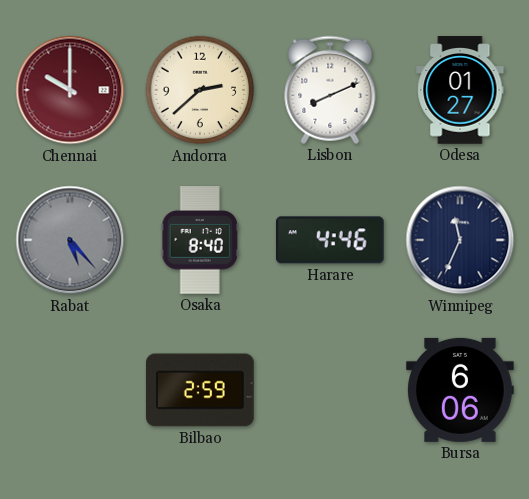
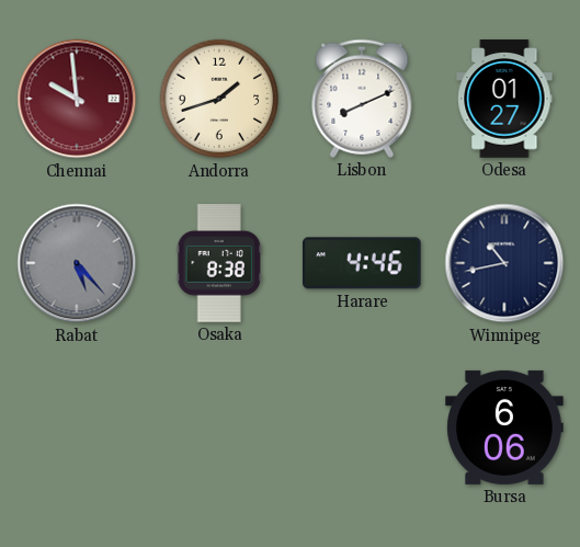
Chennai: 10:00 -> 9:59 (77, 99)
Andorra: 2:38 -> 1:42 (219, 99)
Osaka: 8:40 -> 8:38 (219, 263)
Winnipeg: 11:34 -> 10:43 (504, 263)
Bilbao: 2:59 -> none (201, 390)
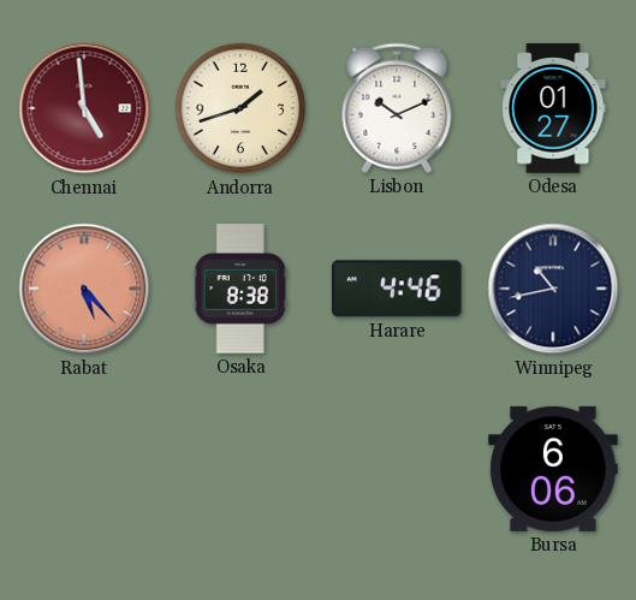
Chennai: 9:59 -> 4:59 (84, 108)
Lisbon: 8:11 -> 10:11 (397, 108)
Rabat dial: grey -> salmon (84, 289)
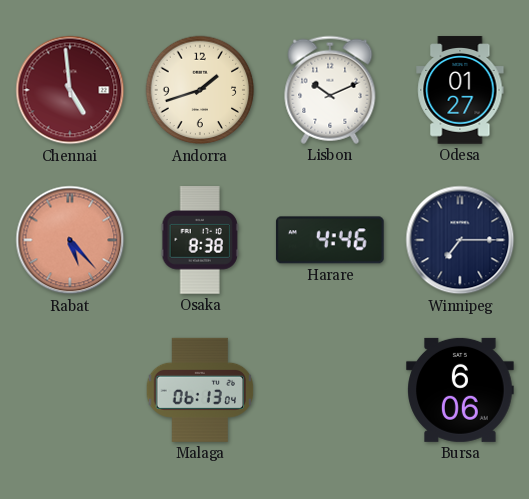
Winnipeg: 10:43 -> 7:15 (460, 240)
Malaga: none -> 06:13 (200, 390)
